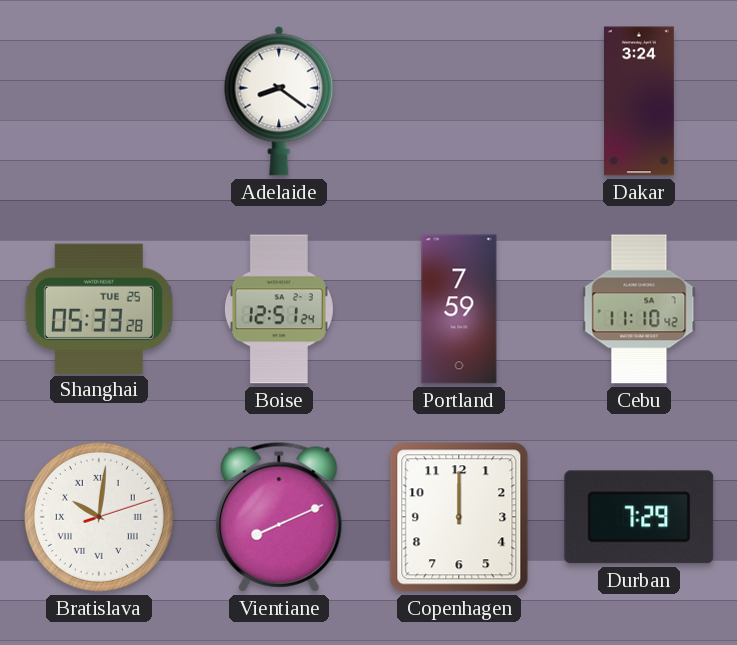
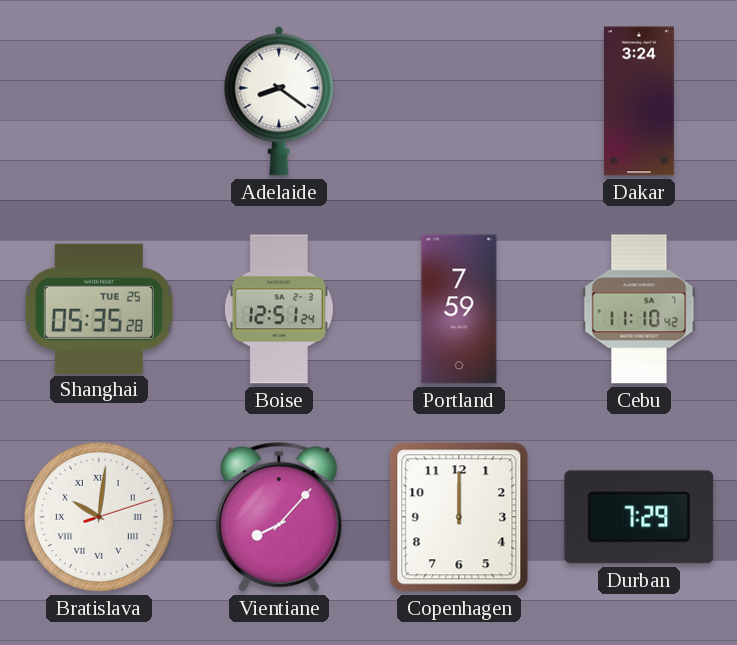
Shanghai: 05:33 -> 05:35 (99, 308)
Vientiane: 8:11 -> 8:07 (279, 517)
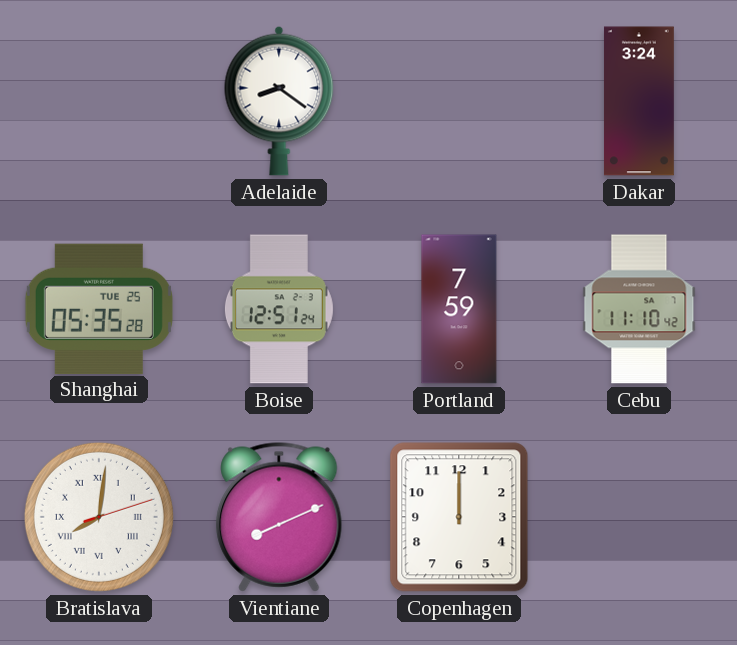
Bratislava: 10:01 -> 8:01 (99, 517)
Vientiane: 8:07 -> 8:11 (279, 517)
Durban: 7:29 -> none (639, 517)
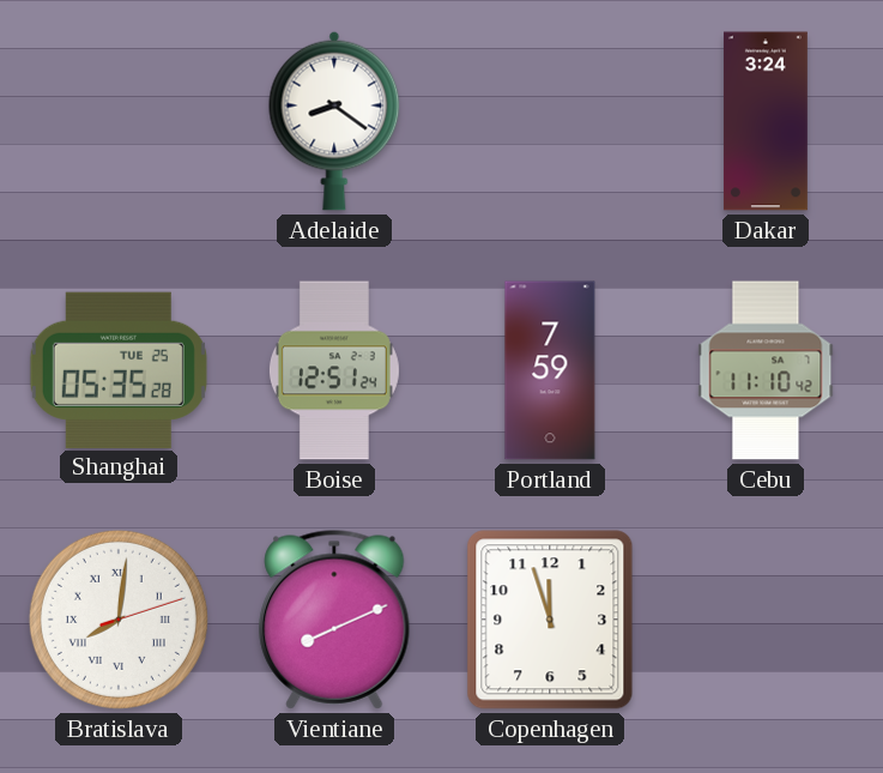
Copenhagen: 12:00 -> 11:57 (550, 620)
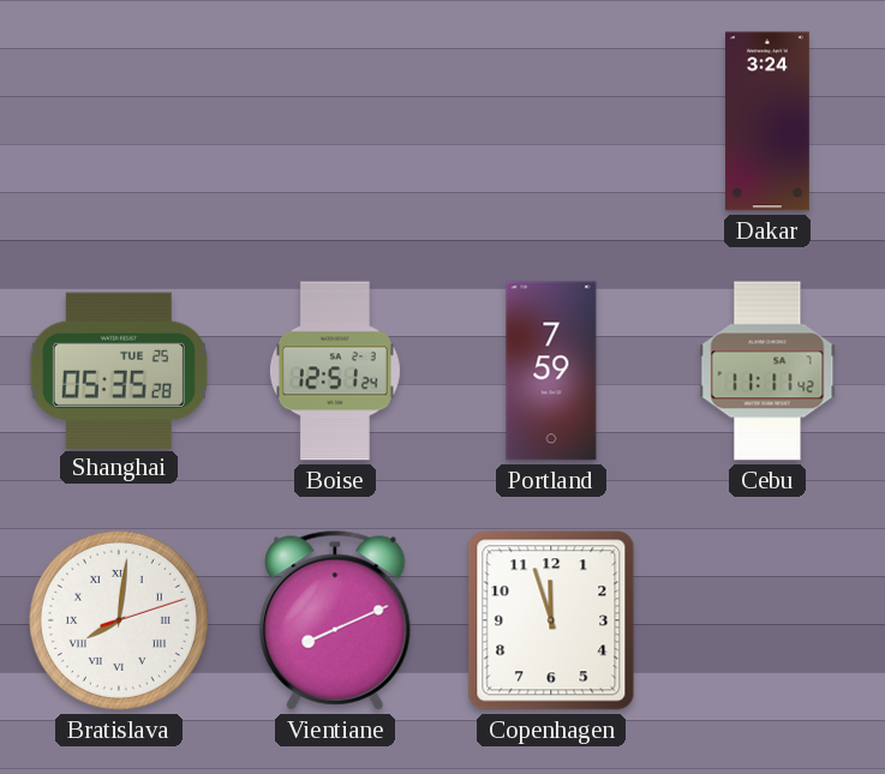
Adelaide: 8:21 -> none (334, 121)
Cebu: 11:10 -> 11:11 (767, 371)
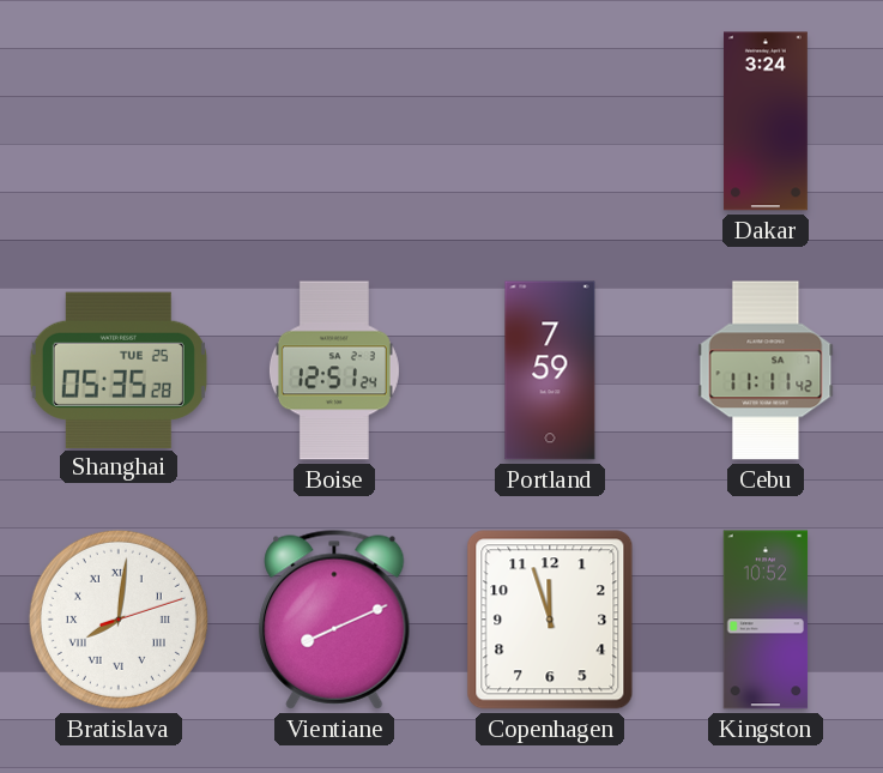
Kingston: none -> 10:52 (766, 620)
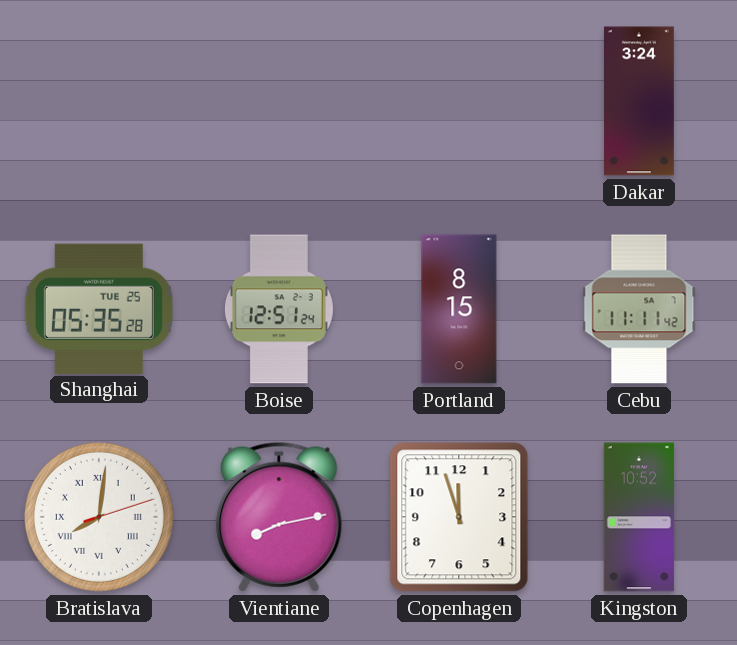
Portland: 7:59 -> 8:15 (459, 309)
Vientiane: 8:11 -> 8:13 (279, 517)
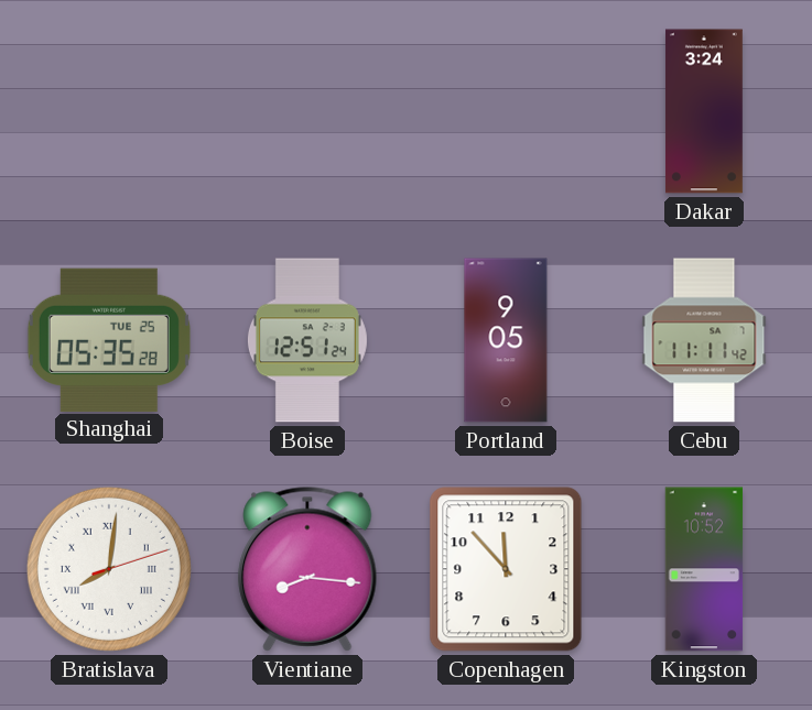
Portland: 8:15 -> 9:05 (506, 340)
Vientiane: 8:13 -> 8:16 (307, 569)
Copenhagen: 11:57 -> 11:53 (506, 569)
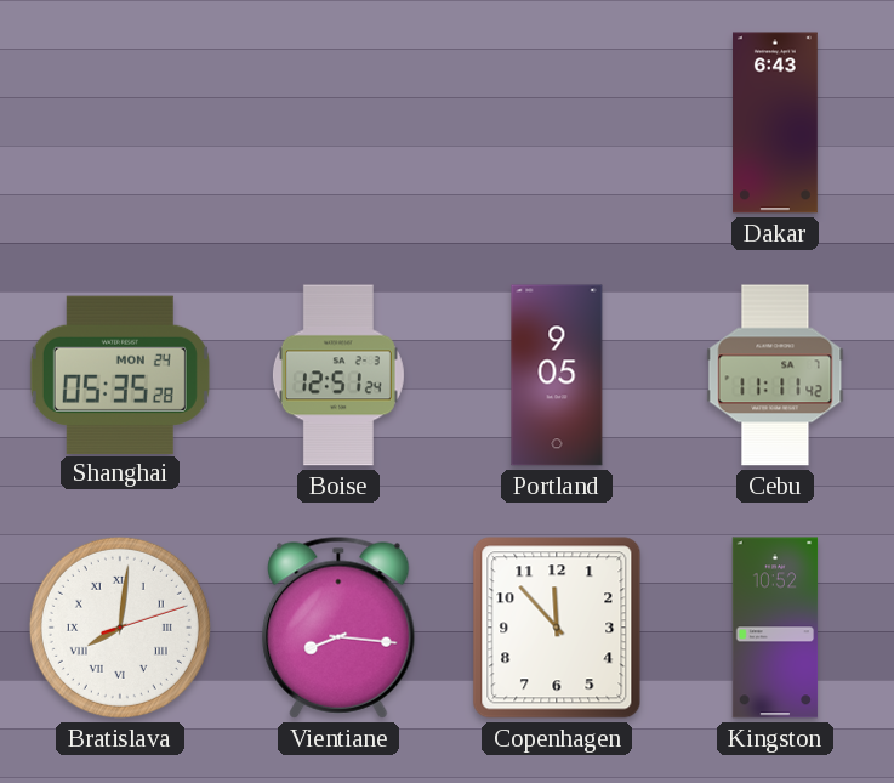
Dakar: 3:24 -> 6:43 (775, 123)
Shanghai date: TUE 25 -> MON 24 (120, 374)
